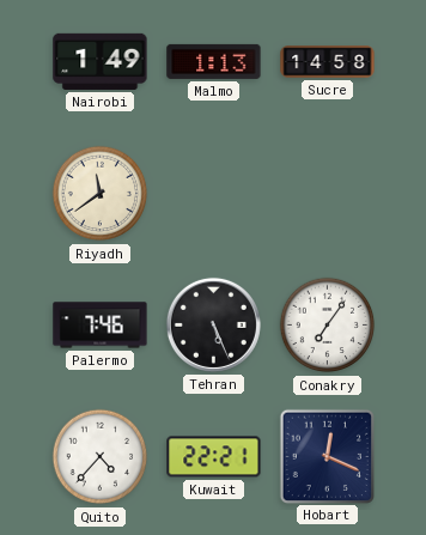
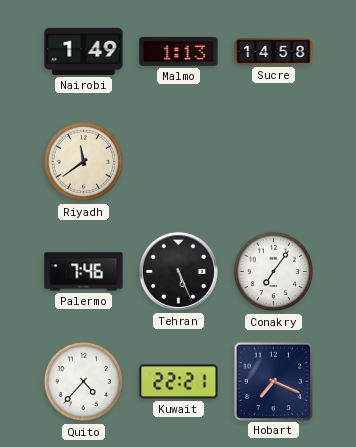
Hobart: 12:19 -> 7:19 (273, 381)
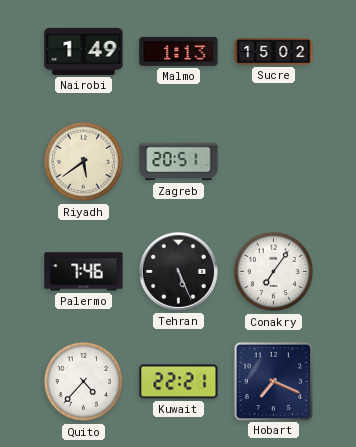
Sucre: 14:58 -> 15:02 (274, 52)
Riyadh: 11:39 -> 5:39 (84, 162)
Zagreb: none -> 20:51 (179, 162)
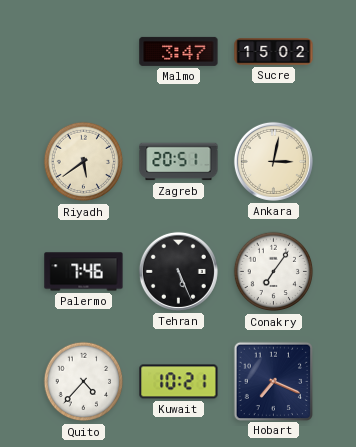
Nairobi: 1:49 -> none (84, 51)
Malmo: 1:13 -> 3:47 (179, 51)
Ankara: none -> 3:02 (273, 161)
Kuwait: 22:21 -> 10:21 (179, 382)
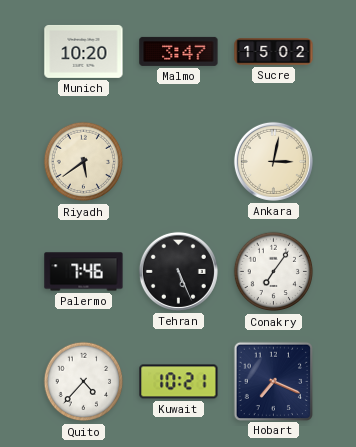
Munich: none -> 10:20 (84, 51)
Zagreb: 20:51 -> none (179, 162)
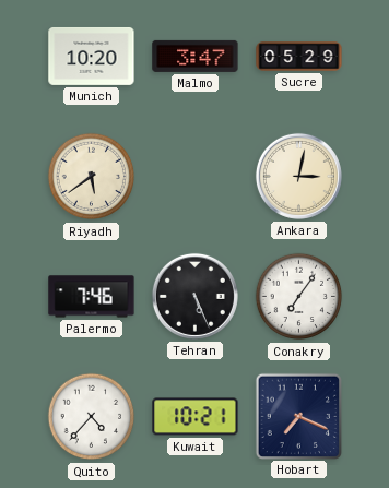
Sucre: 15:02 -> 05:29 (299, 57)
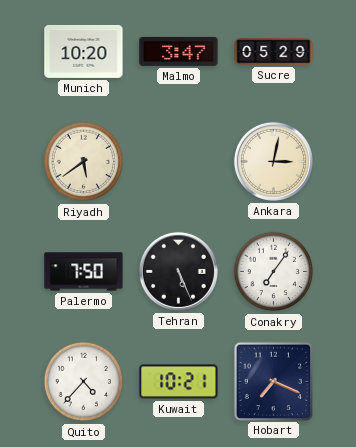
Palermo: 7:46 -> 7:50 (84, 272)
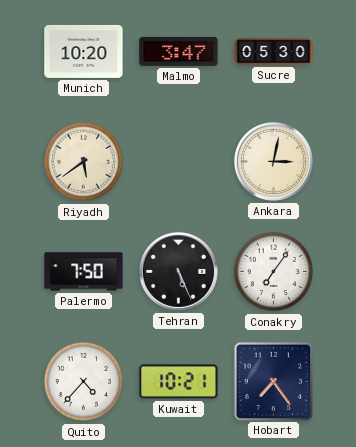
Sucre: 05:29 -> 05:30 (274, 52)
Hobart: 7:19 -> 7:24 (273, 381)
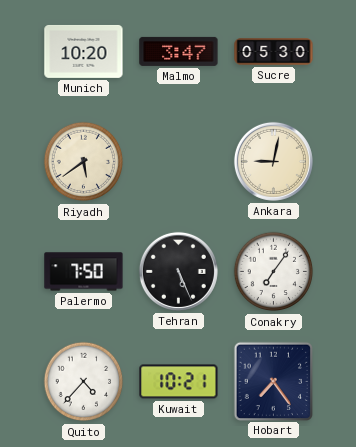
Ankara: 3:02 -> 9:02 (273, 161)
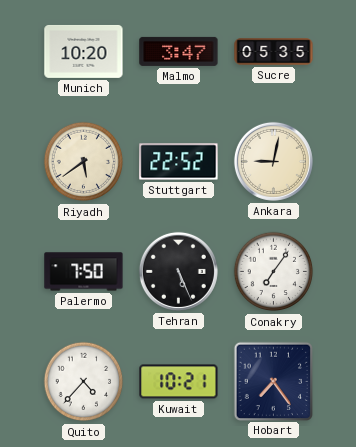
Sucre: 05:30 -> 05:35 (274, 52)
Stuttgart: none -> 22:52 (179, 162)
